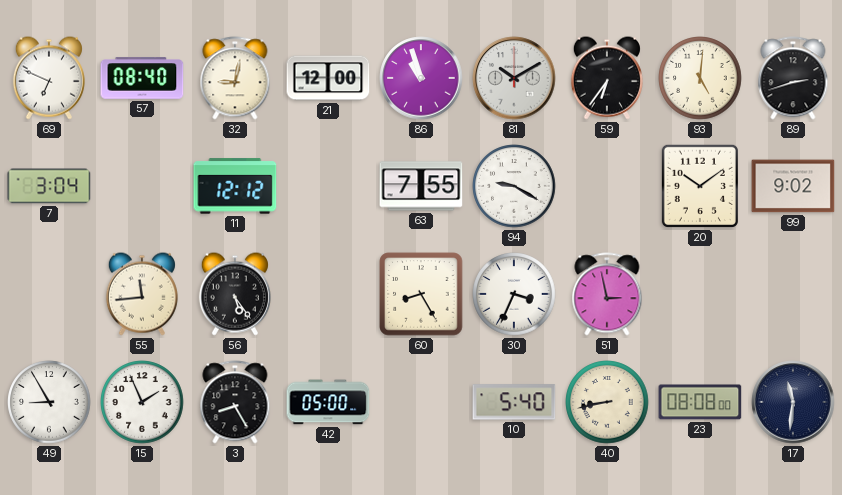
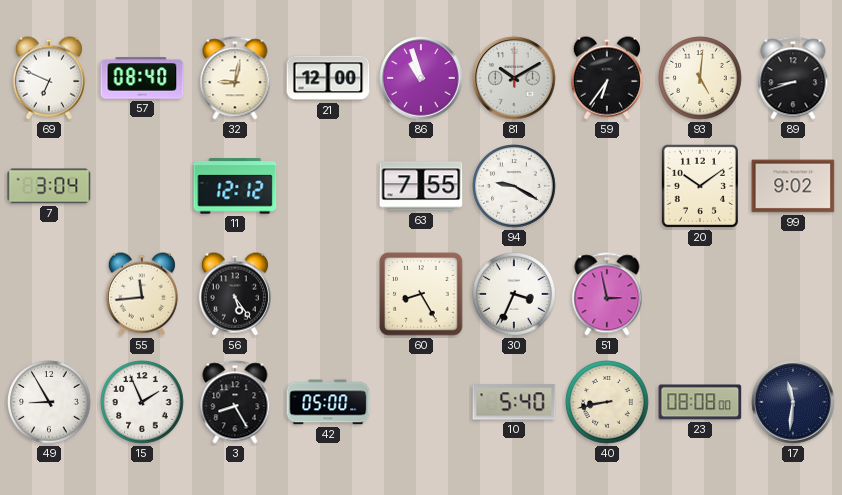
89: 2:42 -> 8:42 (793, 78)
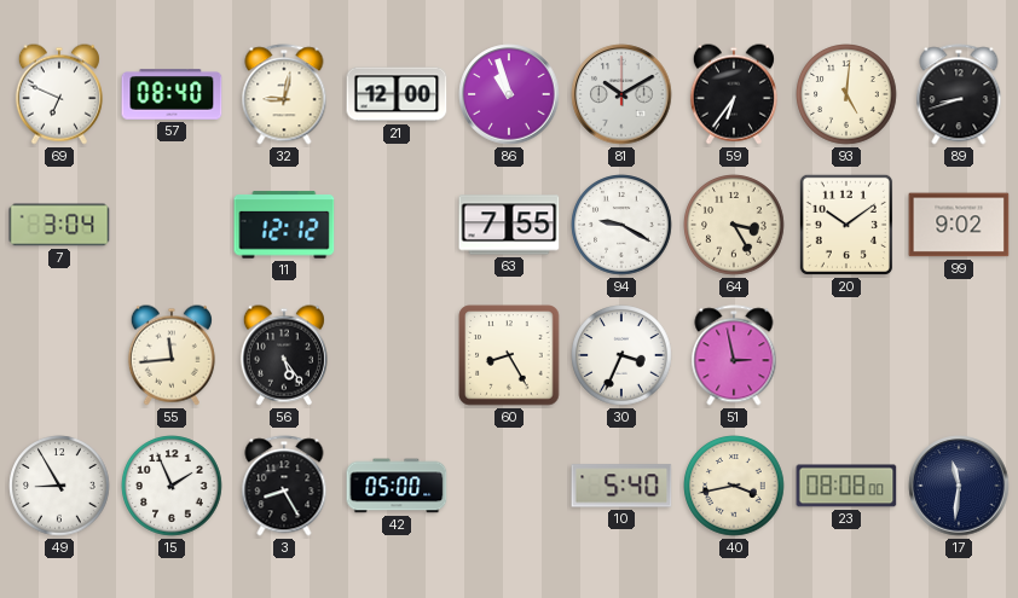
64: none -> 3:25 (734, 225)
40: 8:43 -> 3:43 (734, 486)
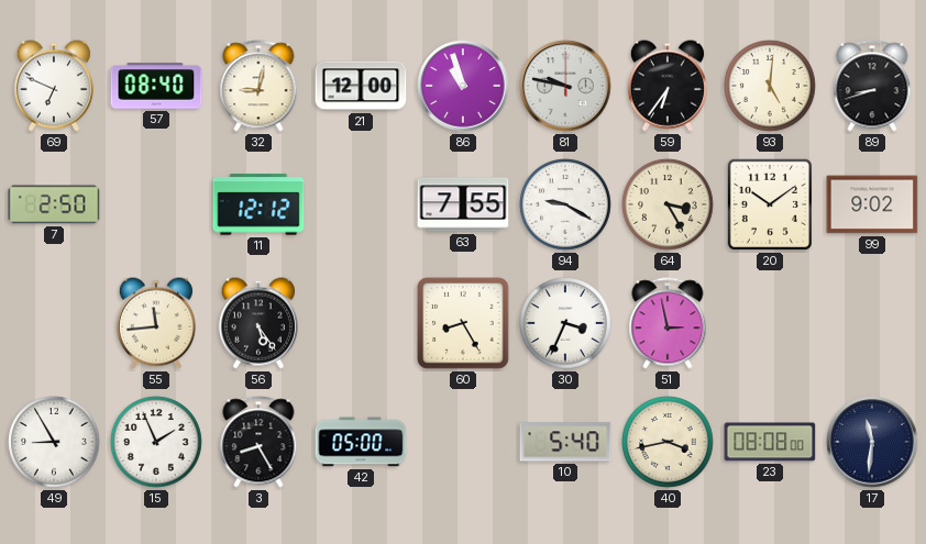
81: 10:10 -> 9:47 (565, 86)
7: 3:04 -> 2:50 (54, 204)
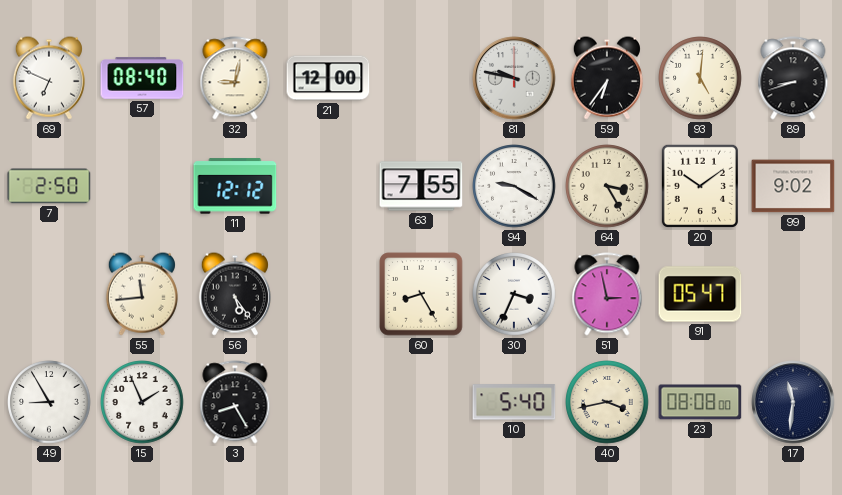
86: 10:57 -> none (463, 86)
91: none -> 05:47 (700, 294)
42: 05:00 -> none (361, 442)
